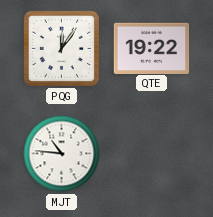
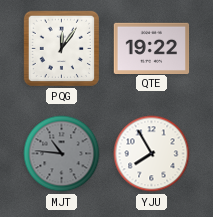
MJT dial: white -> grey (62, 154)
YJU: none -> 7:55 (152, 154)
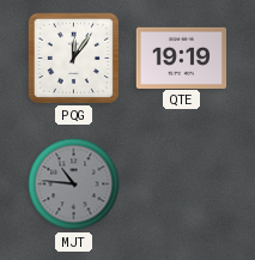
QTE: 19:22 -> 19:19 (182, 58)
YJU: 7:55 -> none (152, 154)
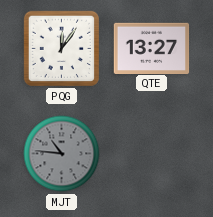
QTE: 19:19 -> 13:27 (152, 48)
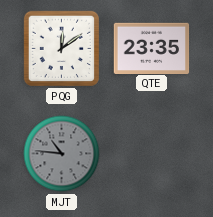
PQG: 12:06 -> 12:09 (61, 48)
QTE: 13:27 -> 23:35 (152, 48)
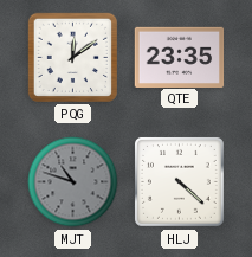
MJT: 10:46 -> 10:48 (73, 182)
HLJ: none -> 4:22 (179, 181)
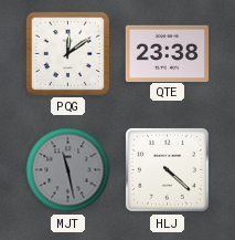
QTE: 23:35 -> 23:38 (168, 53)
MJT: 10:48 -> 11:28 (68, 170)
